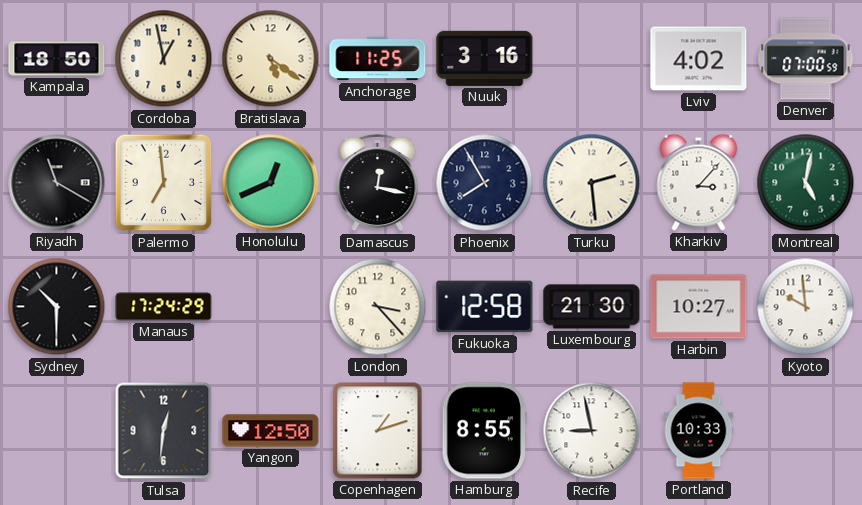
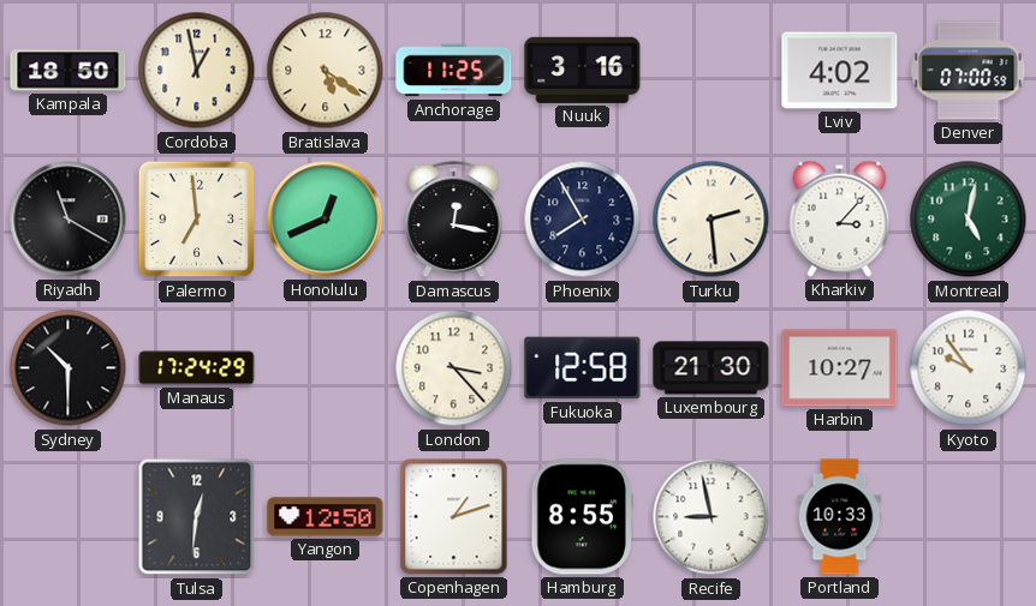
Kyoto: 9:59 -> 9:54 (969, 368)
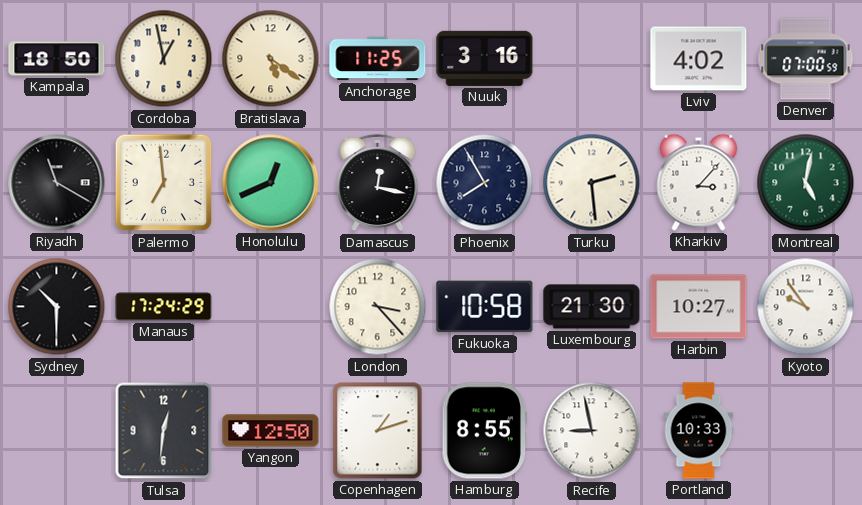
Fukuoka: 12:58 -> 10:58 (485, 307)
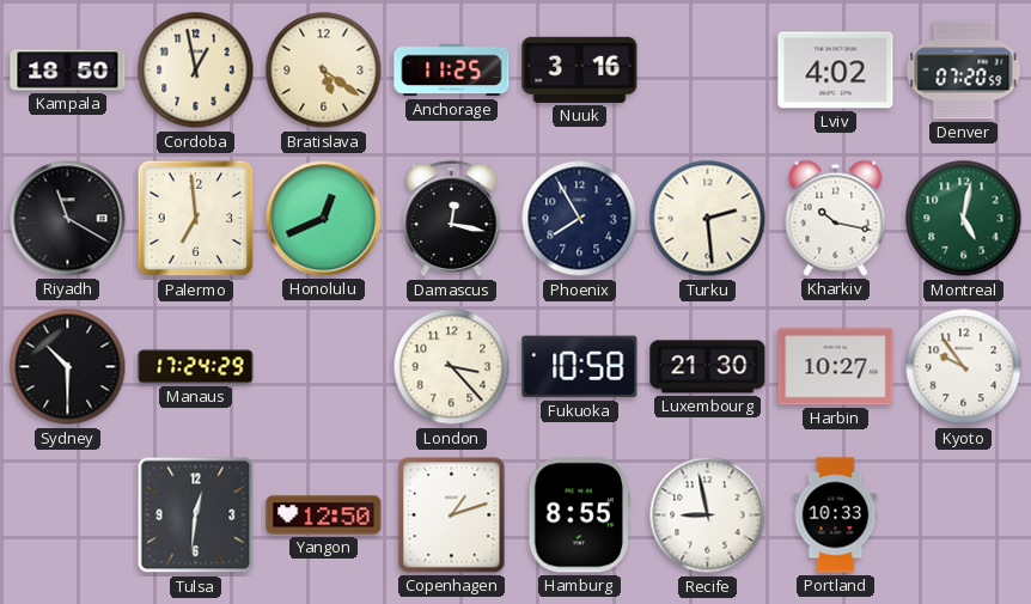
Denver: 07:00 -> 07:20 (964, 71)
Kharkiv: 3:07 -> 10:17 (836, 218)
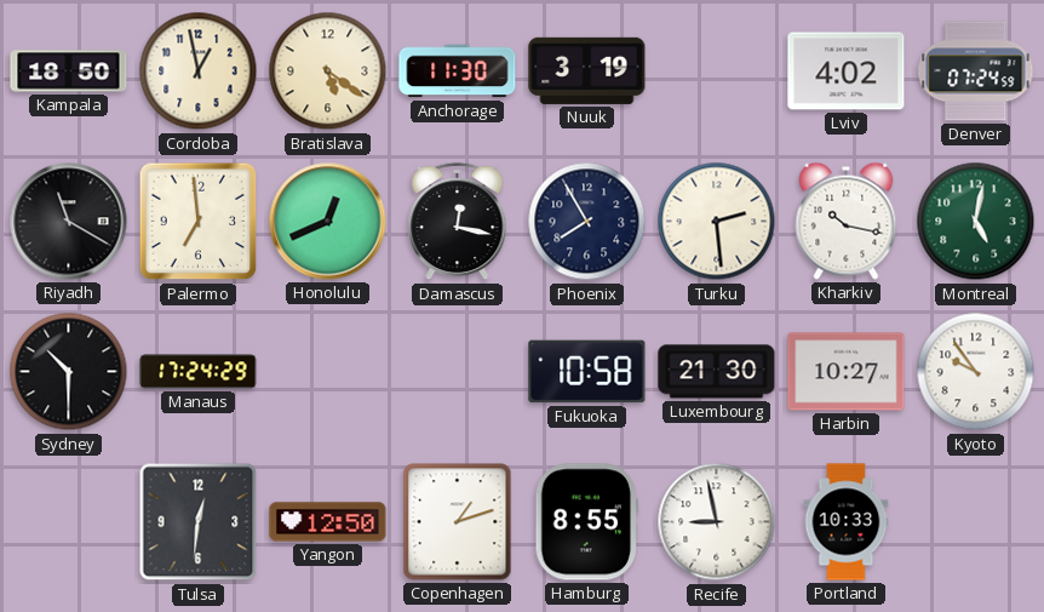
Anchorage: 11:25 -> 11:30 (458, 72)
Nuuk: 3:16 -> 3:19 (587, 70)
Denver: 07:20 -> 07:24 (976, 72)
London: 3:23 -> none (452, 367)
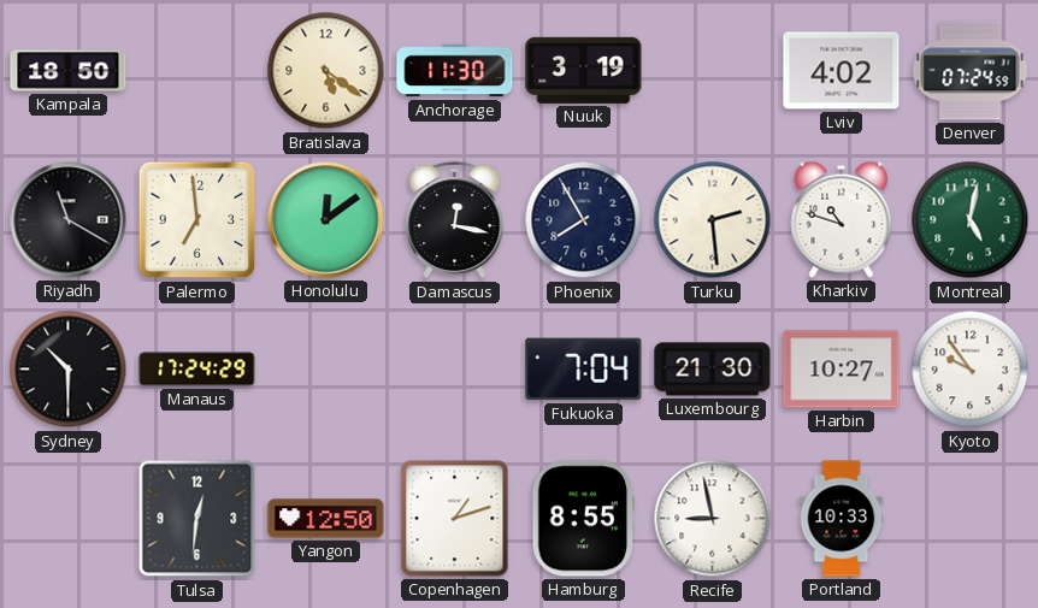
Cordoba: 12:58 -> none (199, 72)
Honolulu: 12:41 -> 12:09 (326, 220)
Kharkiv: 10:17 -> 10:48 (842, 219)
Fukuoka: 10:58 -> 7:04 (584, 370)
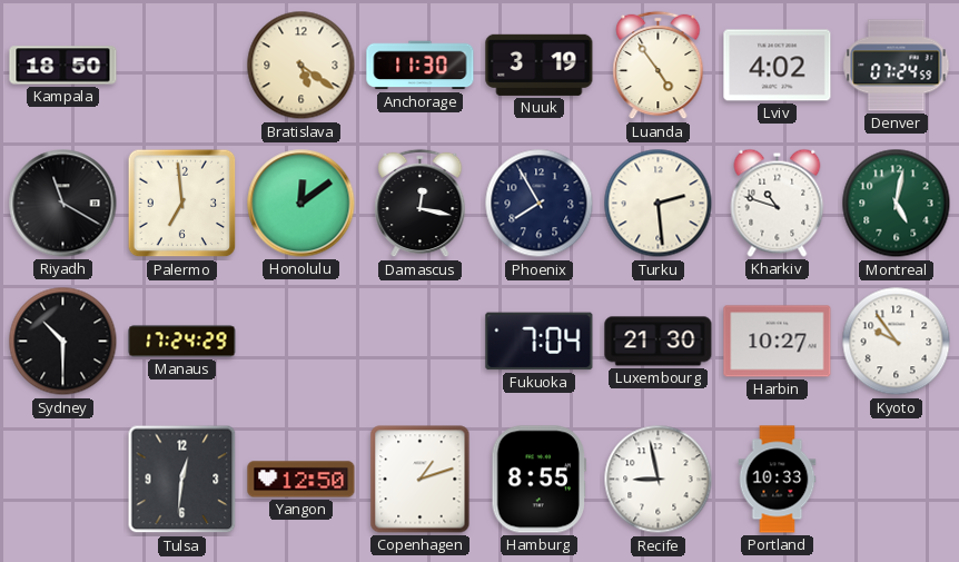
Luanda: none -> 4:54 (659, 66)
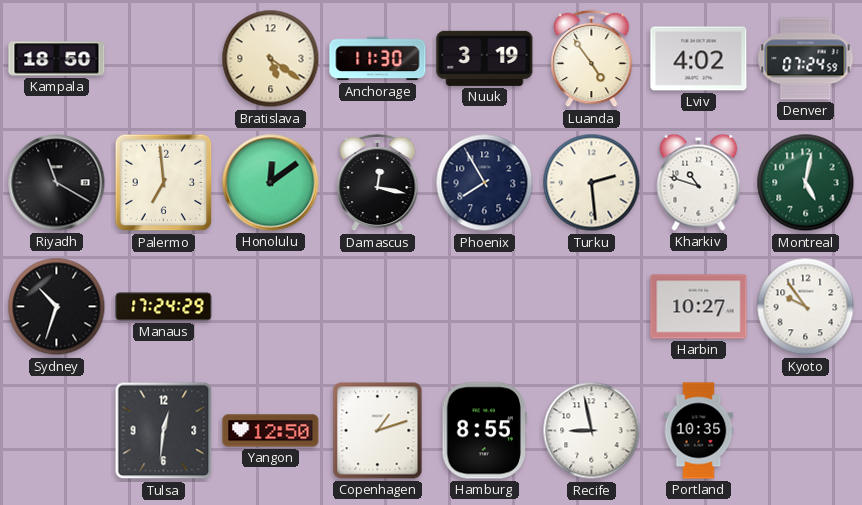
Sydney: 10:30 -> 10:33 (57, 307)
Fukuoka: 7:04 -> none (540, 342)
Luxembourg: 21:30 -> none (659, 342)
Portland: 10:33 -> 10:35 (699, 431)
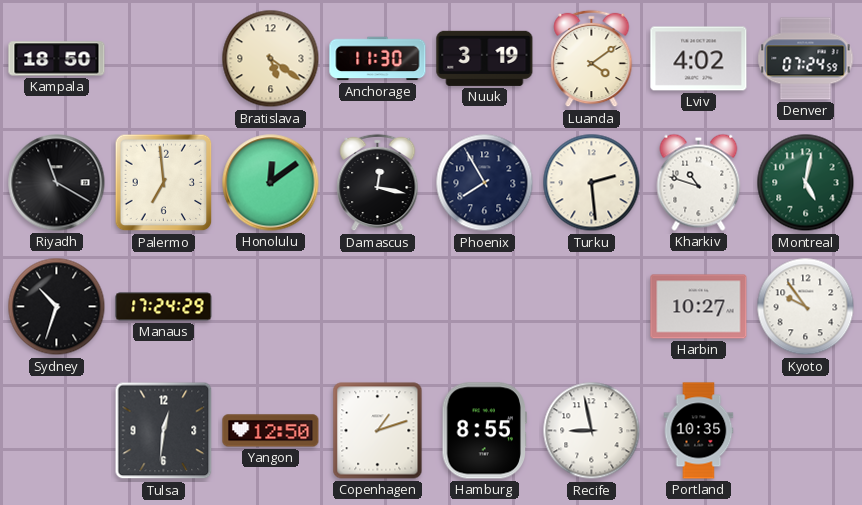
Luanda: 4:54 -> 4:09 (592, 59)
